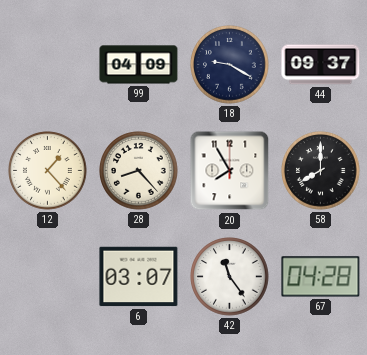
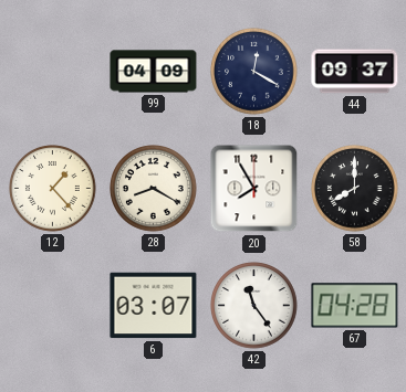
18: 9:20 -> 12:20 (254, 72)
28: 8:23 -> 8:20 (154, 189)
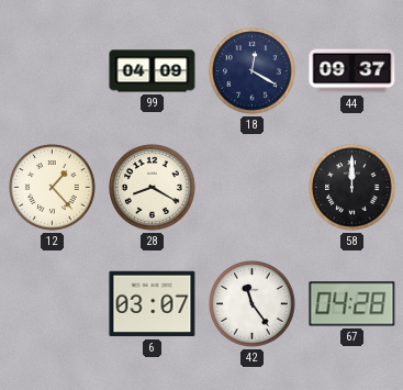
20: 7:55 -> none (254, 189)
58: 8:00 -> 12:00 (352, 188)
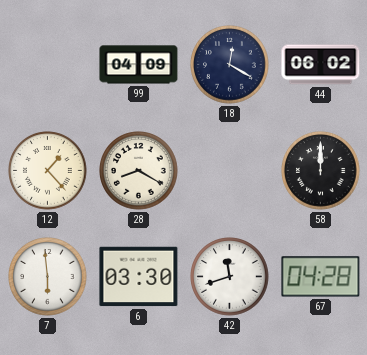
44: 09:37 -> 06:02 (321, 65)
7: none -> 5:59 (48, 277)
6: 03:07 -> 03:30 (139, 277)
42: 11:24 -> 11:42 (230, 277)
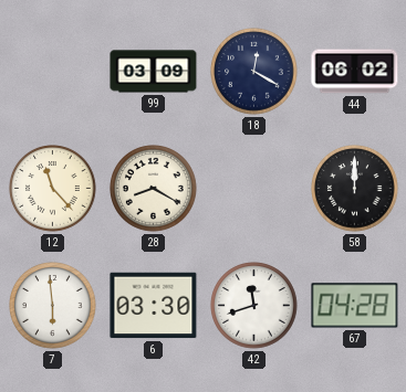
99: 04:09 -> 03:09 (154, 72)
12: 1:23 -> 11:23 (53, 189)
